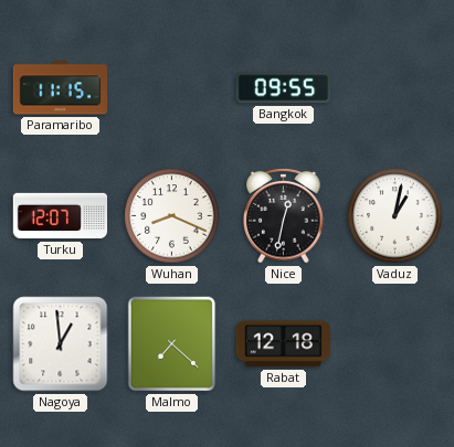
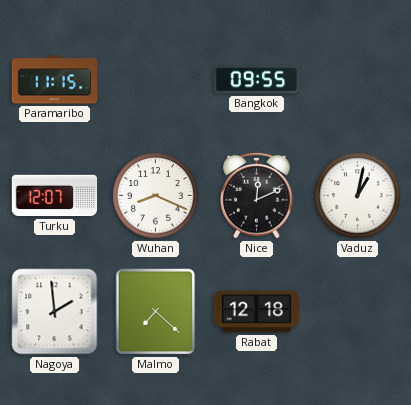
Nice: 12:32 -> 12:11 (257, 195)
Nagoya: 12:59 -> 1:59 (55, 312)
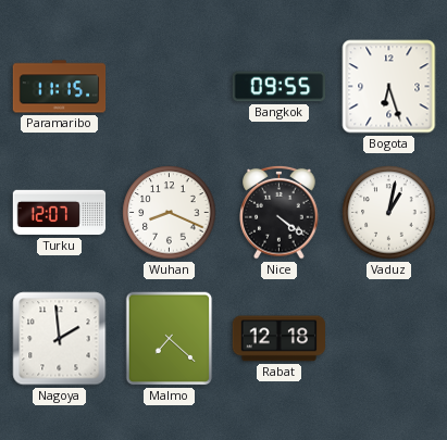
Bogota: none -> 6:27 (389, 87)
Nice: 12:11 -> 4:21 (280, 212)
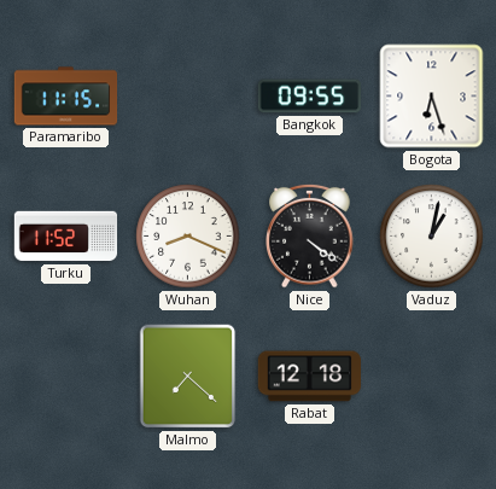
Turku: 12:07 -> 11:52 (66, 237)
Nagoya: 1:59 -> none (60, 339)
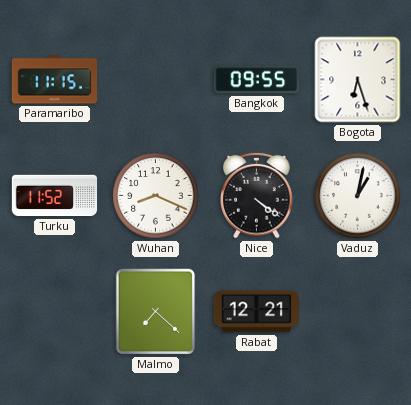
Rabat: 12:18 -> 12:21 (256, 312)
